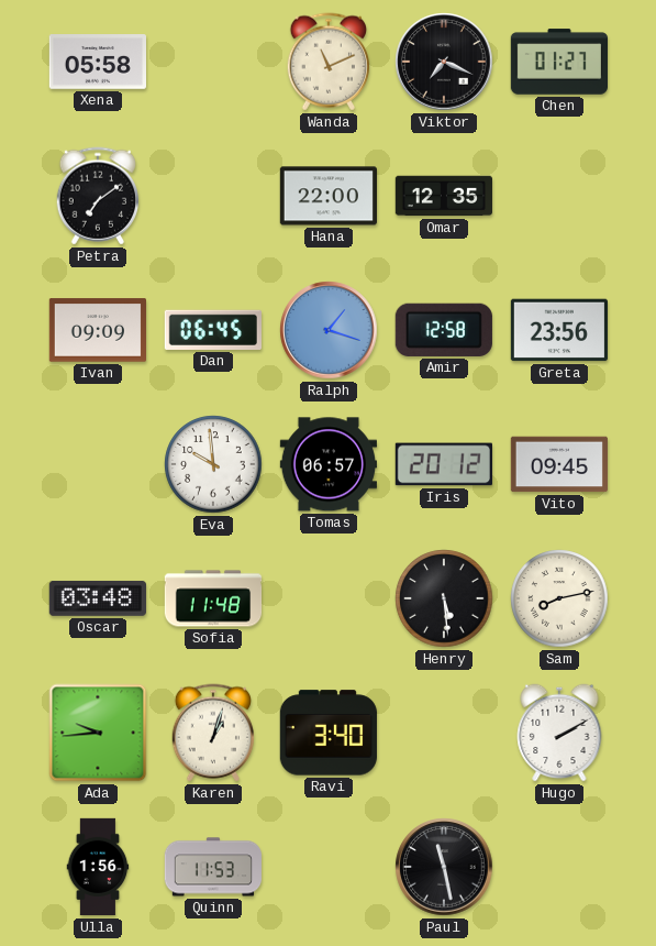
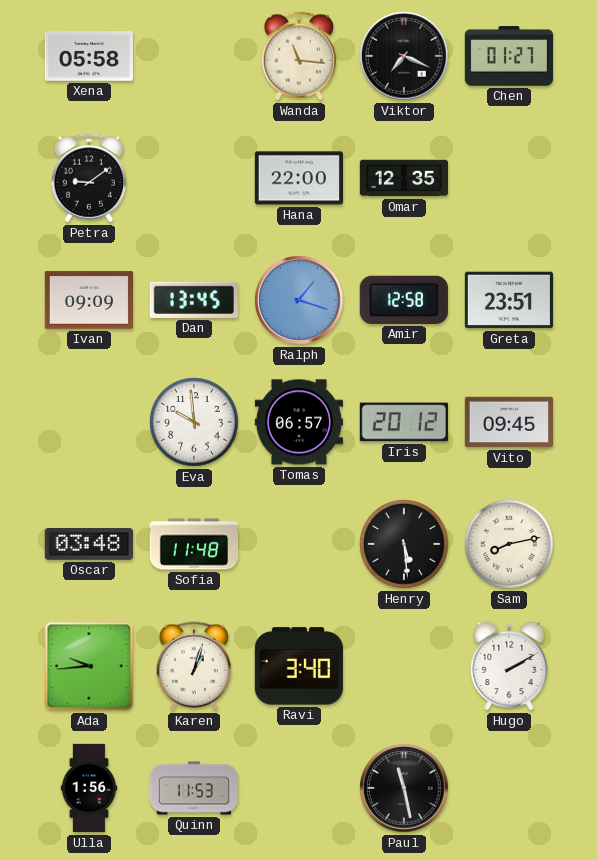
Wanda: 11:11 -> 11:16 (298, 56)
Petra: 7:09 -> 9:09 (88, 178)
Dan: 06:45 -> 13:45 (194, 300)
Greta: 23:56 -> 23:51 (508, 300)
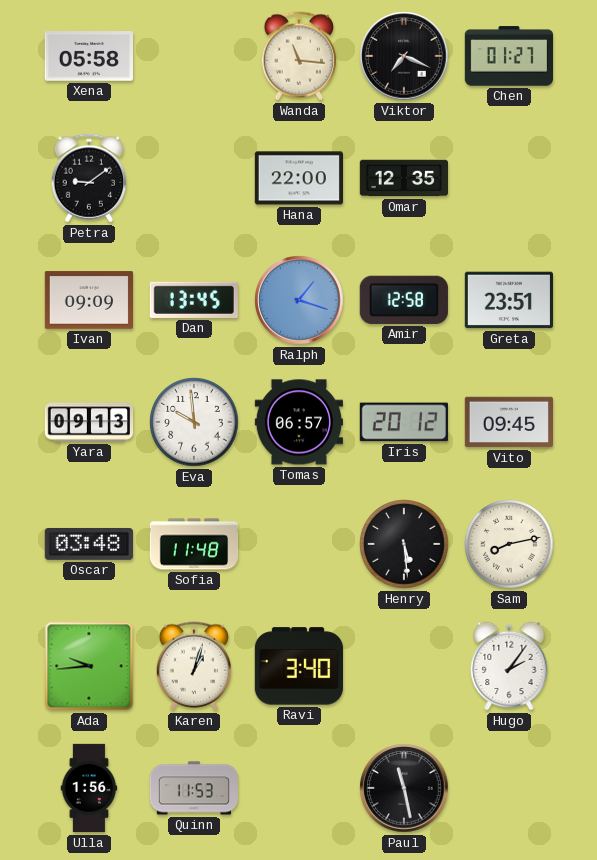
Yara: none -> 09:13 (89, 422)
Hugo: 2:10 -> 2:06 (509, 666)
